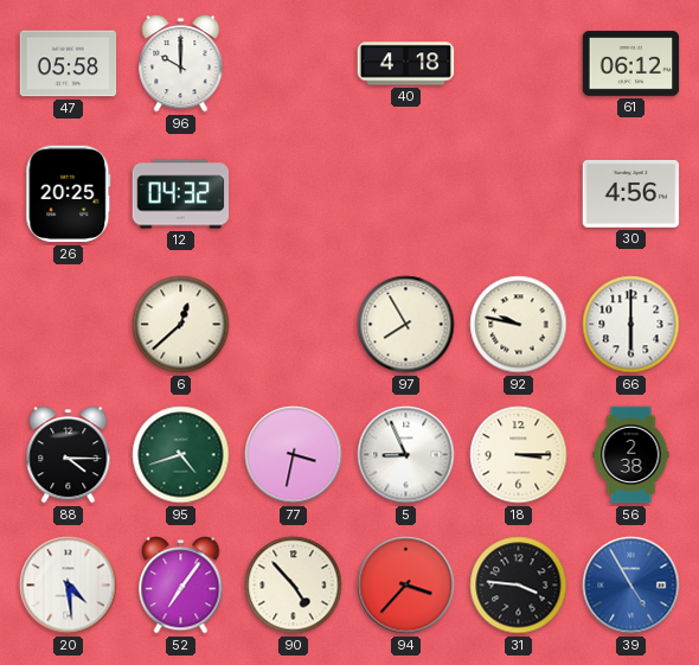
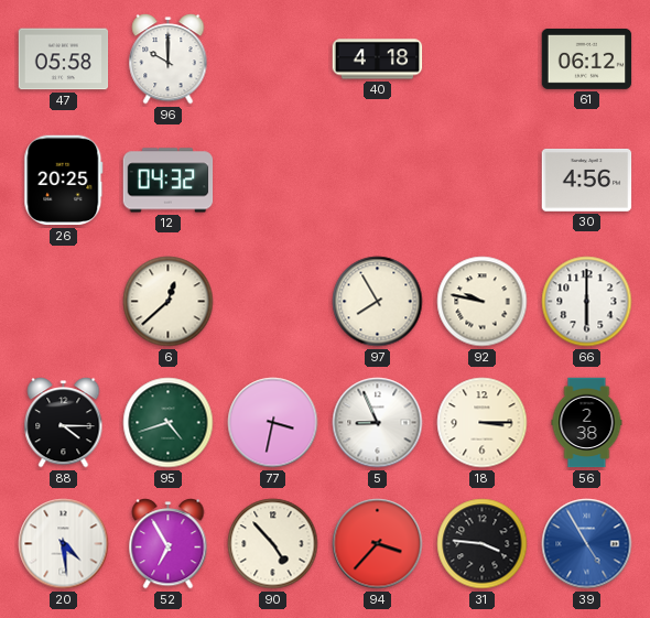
52: 7:06 -> 6:55 (169, 544)
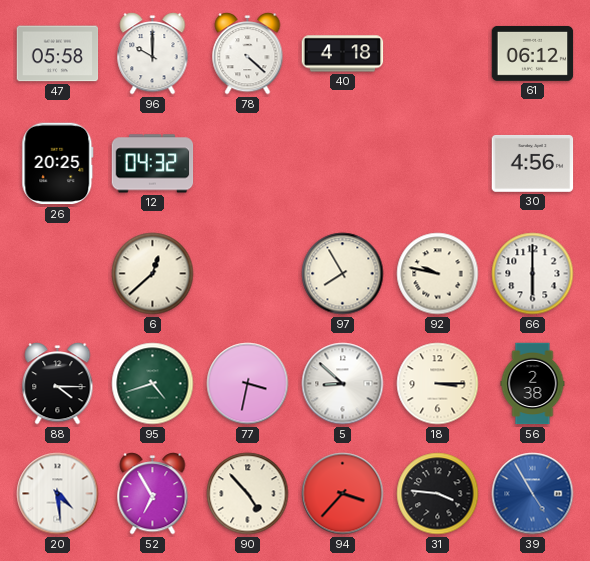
78: none -> 4:22 (248, 54)
5: 8:56 -> 8:52 (343, 384)
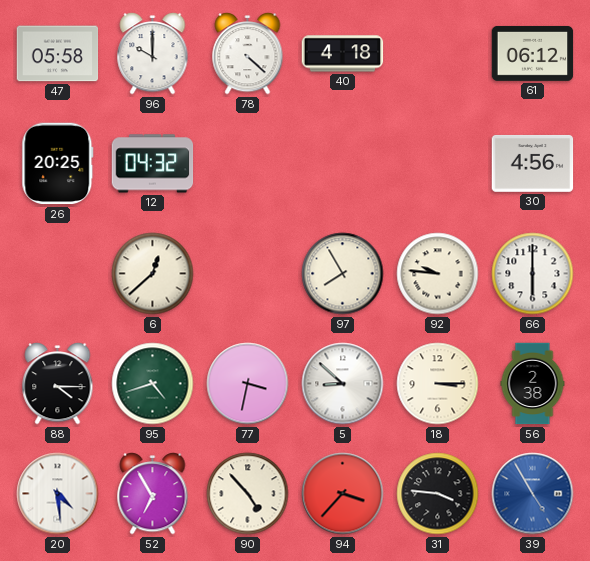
92: 9:47 -> 9:46 (438, 274)
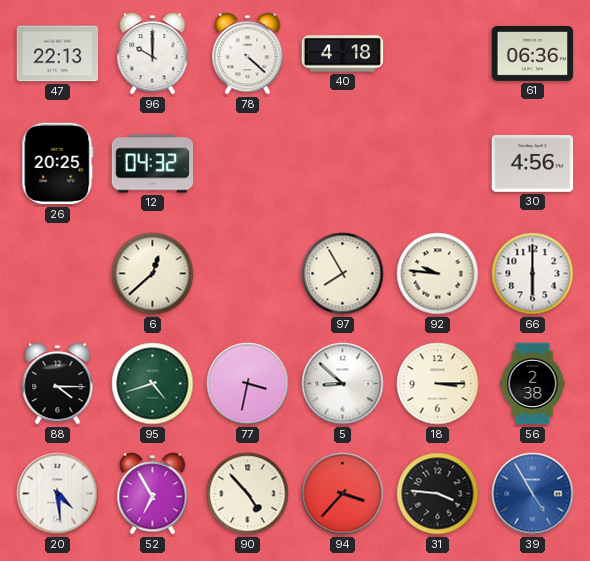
47: 05:58 -> 22:13 (58, 54)
61: 06:12 -> 06:36 (533, 53)
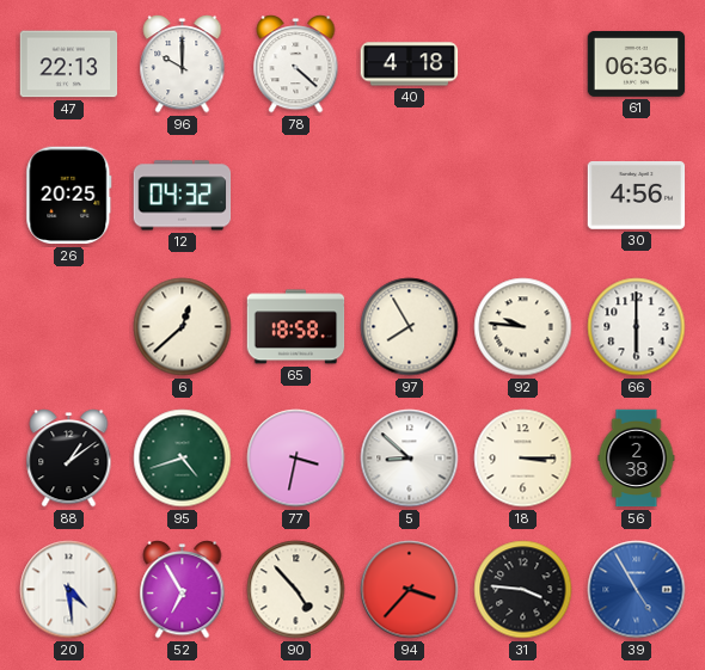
65: none -> 18:58 (296, 327)
88: 4:15 -> 1:09 (69, 459)
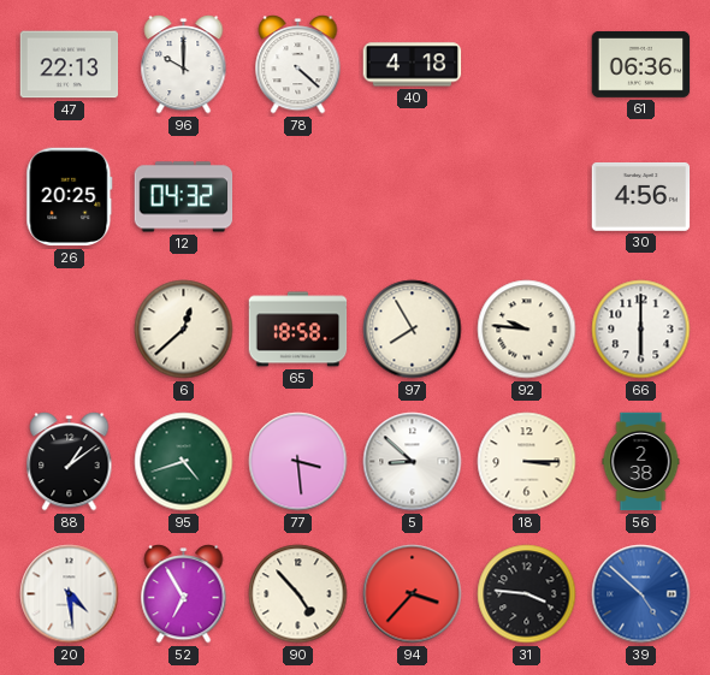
77: 3:32 -> 3:29 (298, 462)
39: 4:55 -> 4:52 (641, 594)
